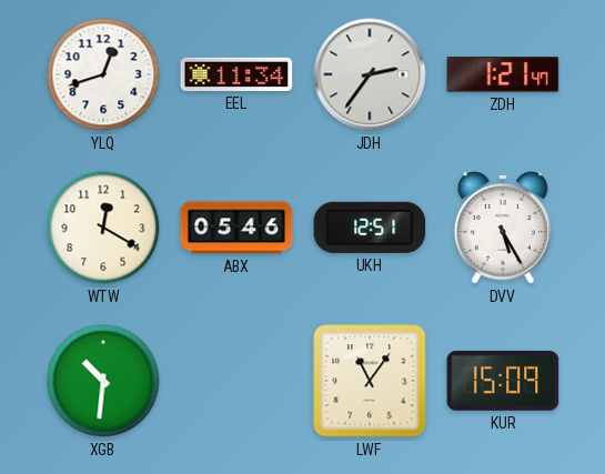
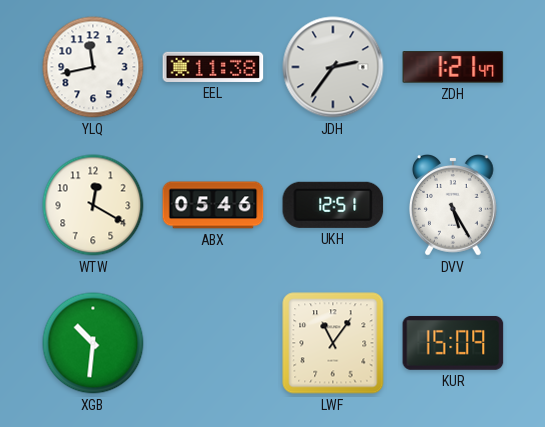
YLQ: 12:42 -> 11:43 (93, 67)
EEL: 11:34 -> 11:38 (213, 67)
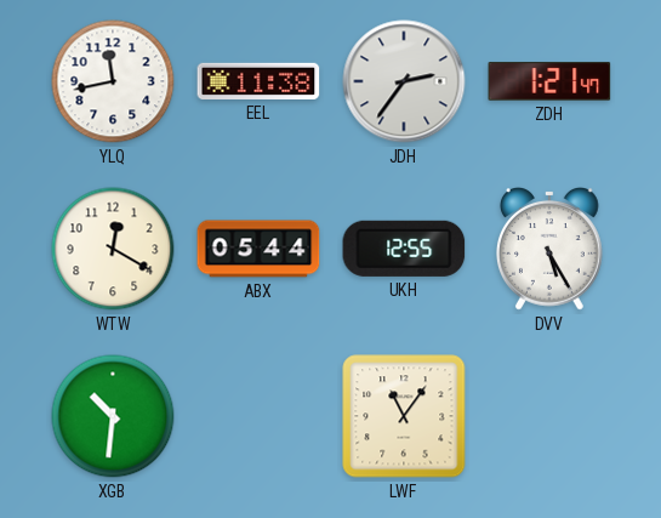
ABX: 05:46 -> 05:44 (258, 249)
UKH: 12:51 -> 12:55 (404, 249)
KUR: 15:09 -> none (453, 343)
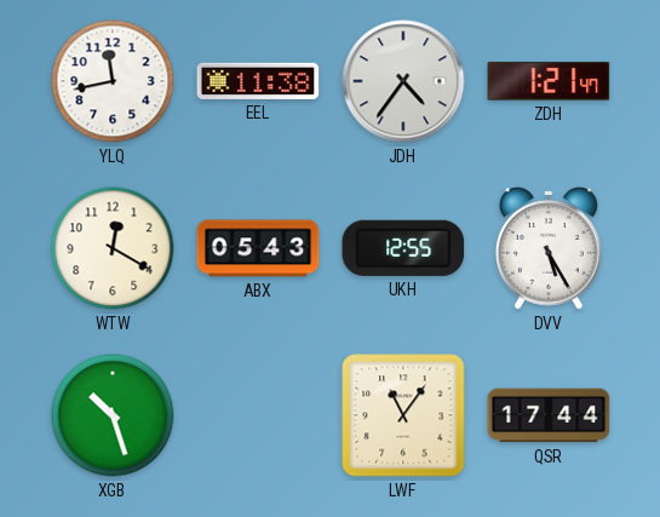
JDH: 2:36 -> 4:36 (403, 81)
ABX: 05:44 -> 05:43 (258, 248)
XGB: 10:31 -> 10:27 (113, 415)
QSR: none -> 17:44 (549, 415)
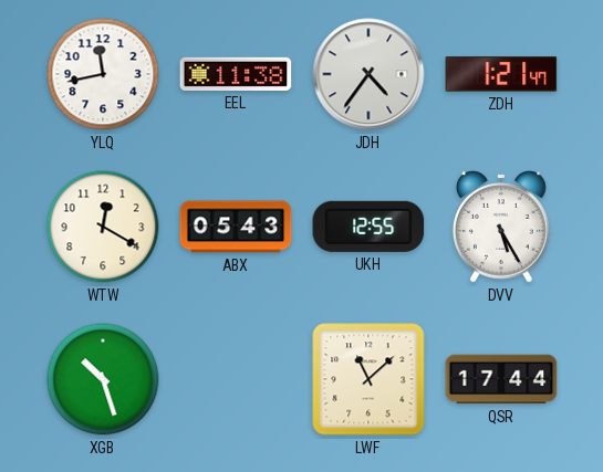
LWF: 11:06 -> 11:08 (368, 379)
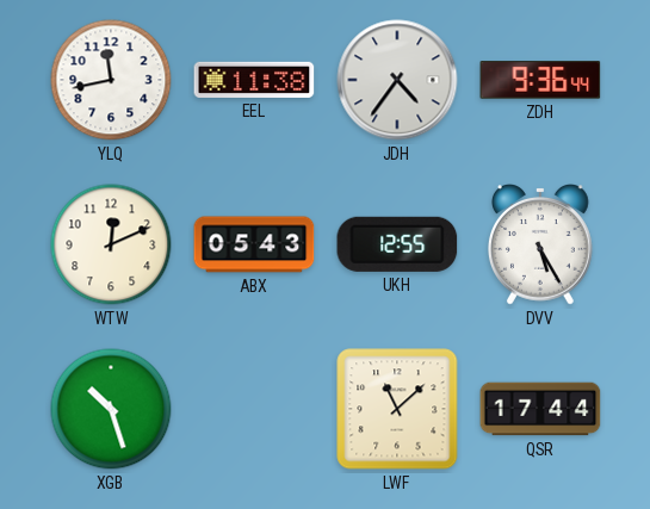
ZDH: 1:21 -> 9:36 (540, 80)
WTW: 12:20 -> 12:11 (111, 244)
